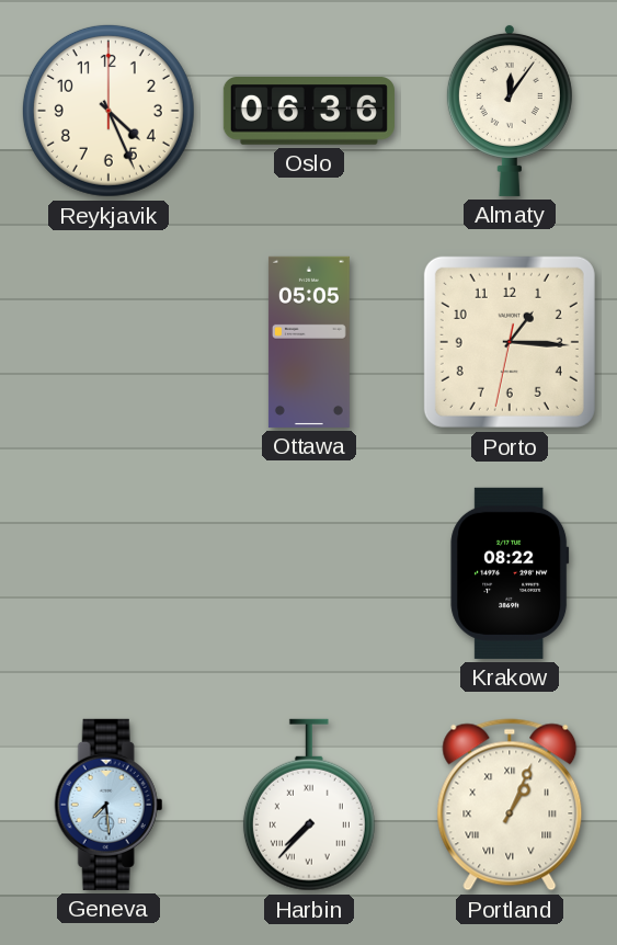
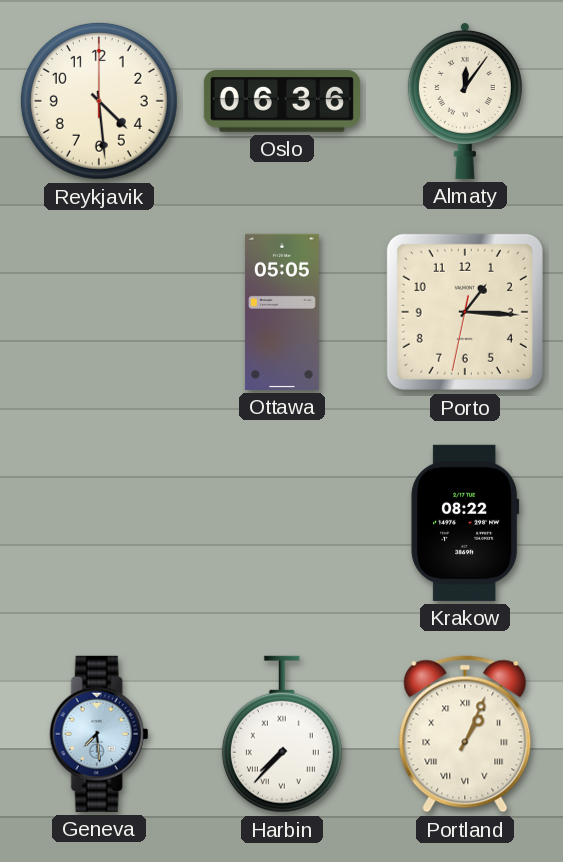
Reykjavik: 4:26 -> 4:29 (99, 101)
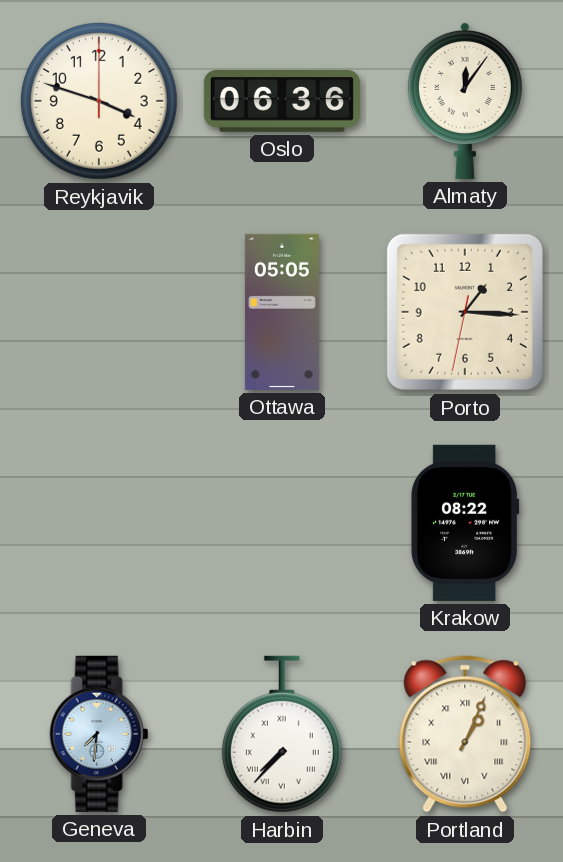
Reykjavik: 4:29 -> 3:48 (99, 101)
Geneva: 7:29 -> 7:31 (99, 734)
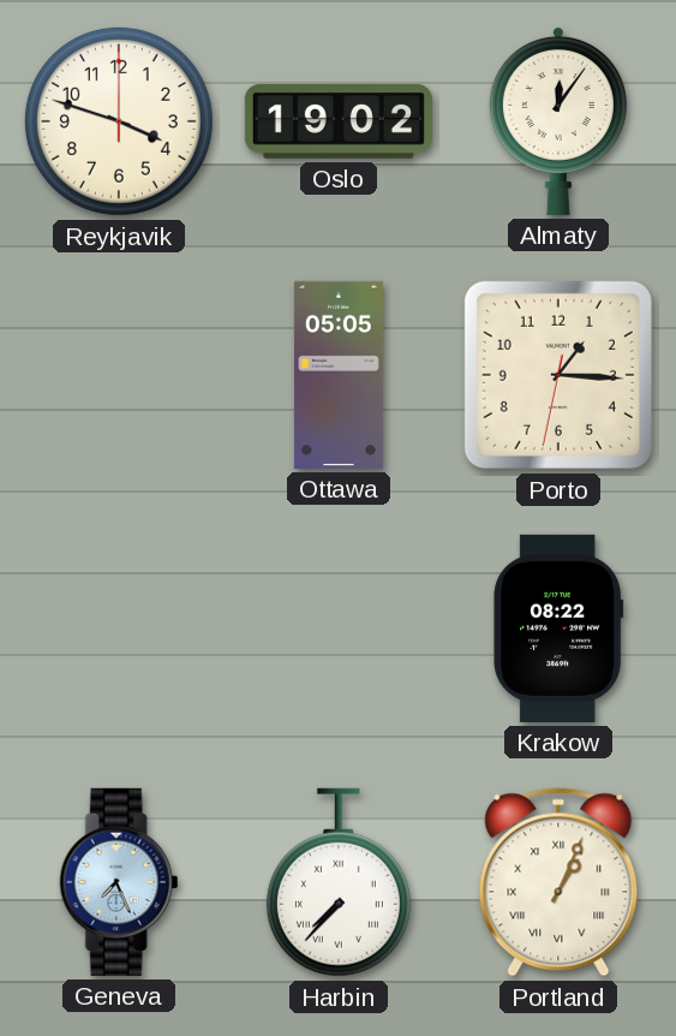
Oslo: 06:36 -> 19:02 (339, 123)
Geneva: 7:31 -> 7:26 (119, 882)
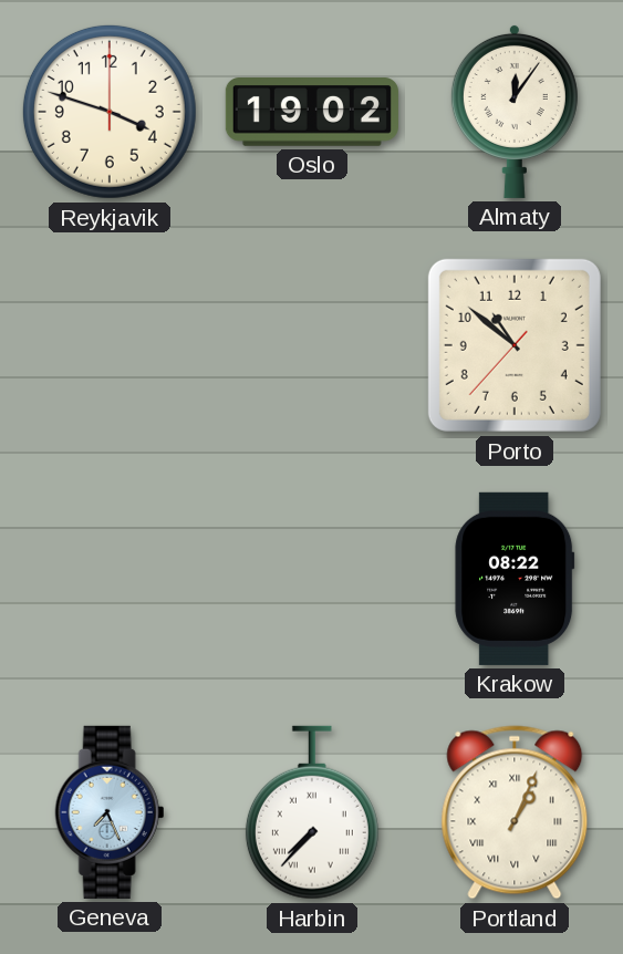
Ottawa: 05:05 -> none (339, 375)
Porto: 1:15 -> 10:51 (515, 345)
